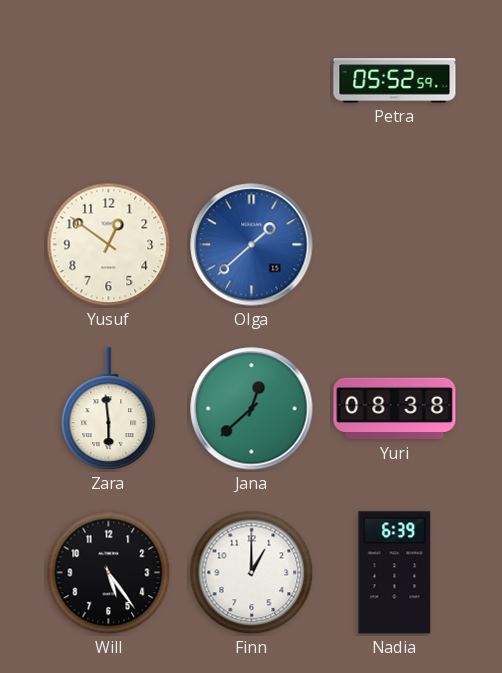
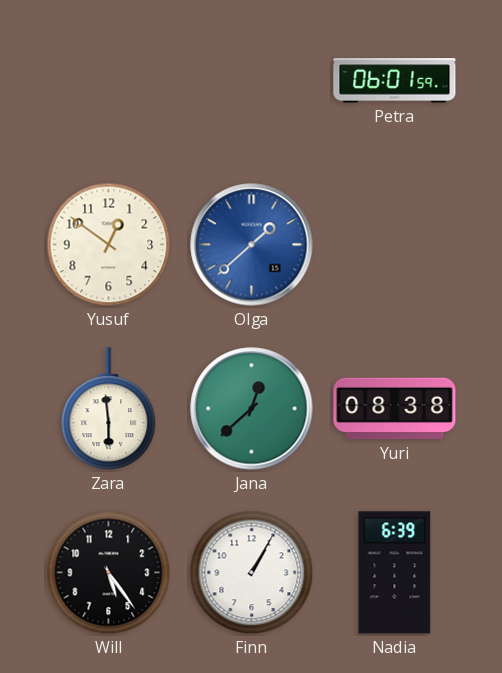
Petra: 05:52 -> 06:01 (395, 81)
Finn: 1:00 -> 1:05 (252, 573)
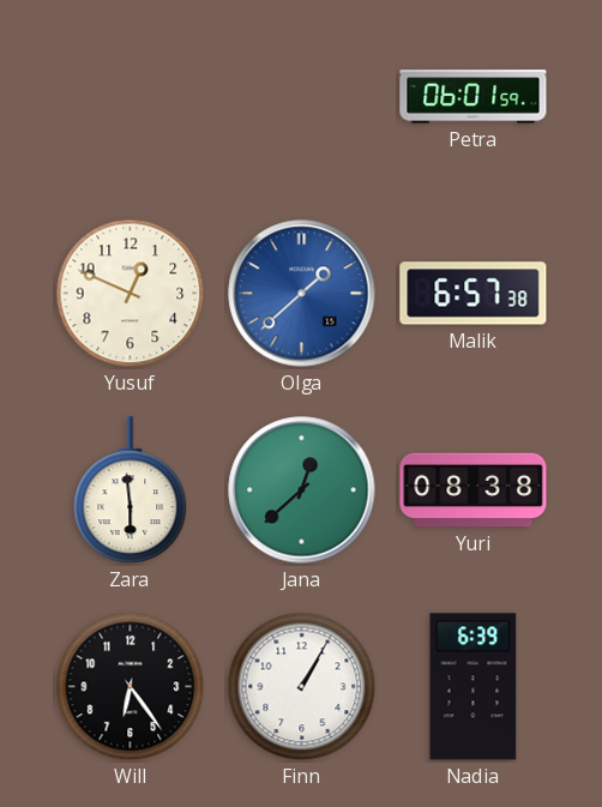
Yusuf: 12:51 -> 12:49 (131, 294)
Malik: none -> 6:57 (474, 294)
Will: 5:24 -> 6:24 (131, 687)
